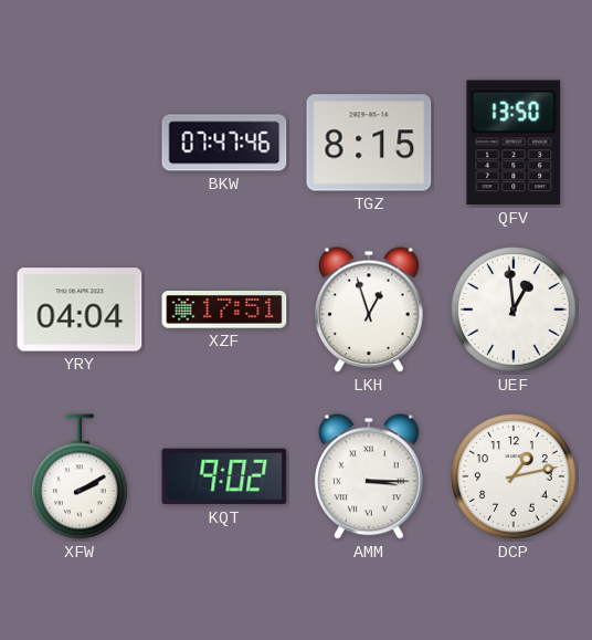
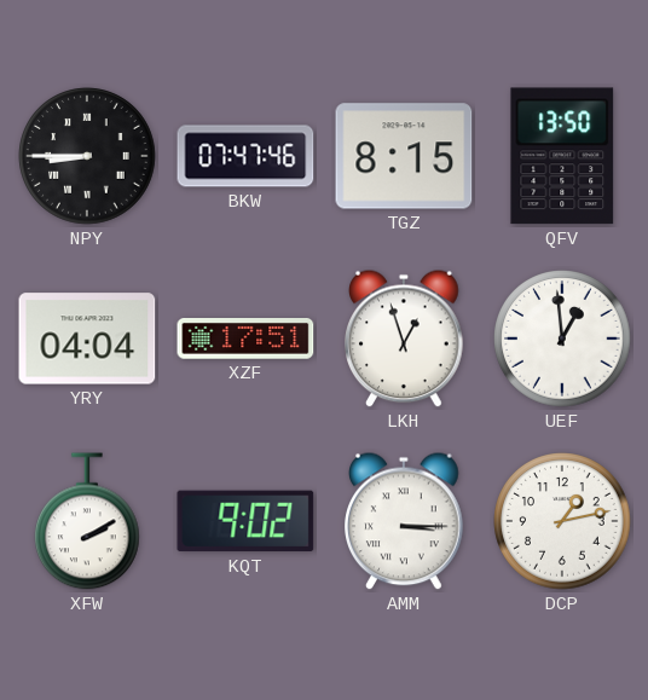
NPY: none -> 8:45 (87, 156)
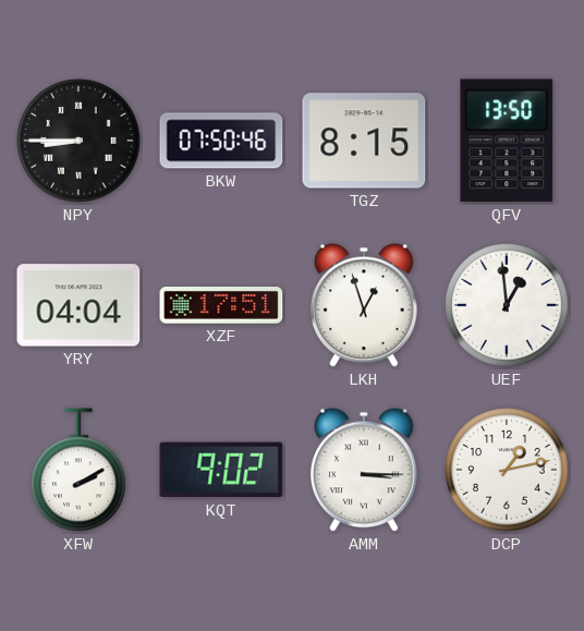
BKW: 07:47 -> 07:50 (221, 141)
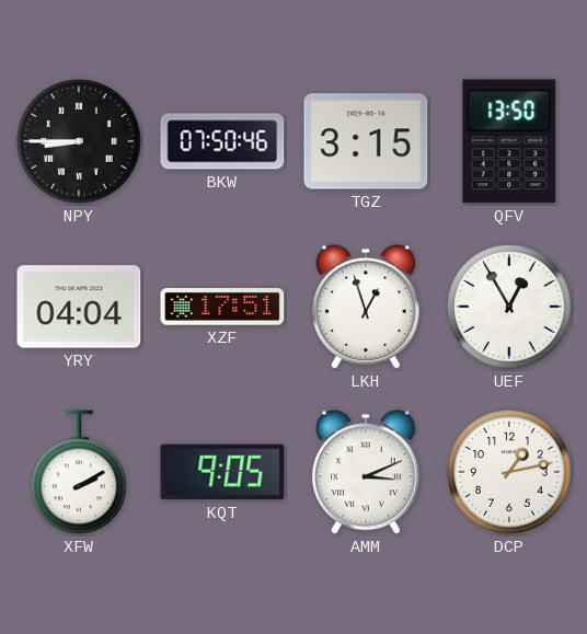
TGZ: 8:15 -> 3:15 (366, 141)
UEF: 12:59 -> 12:55 (509, 307)
KQT: 9:02 -> 9:05 (222, 472)
AMM: 3:15 -> 3:11 (366, 472)
